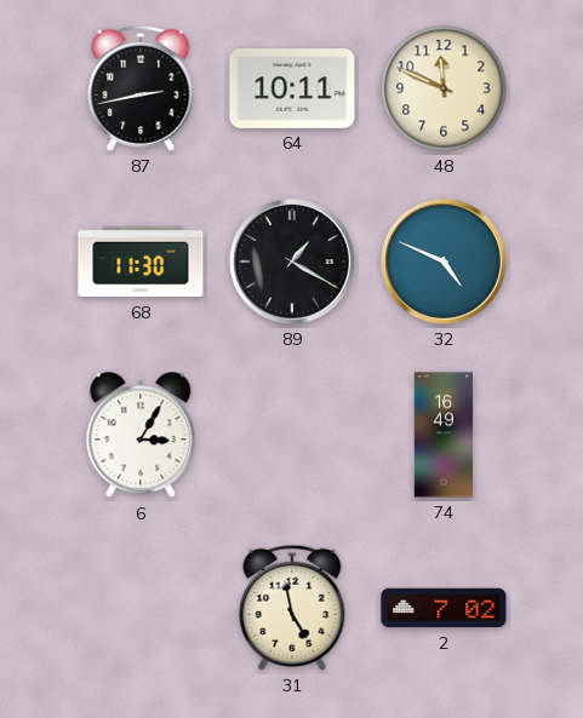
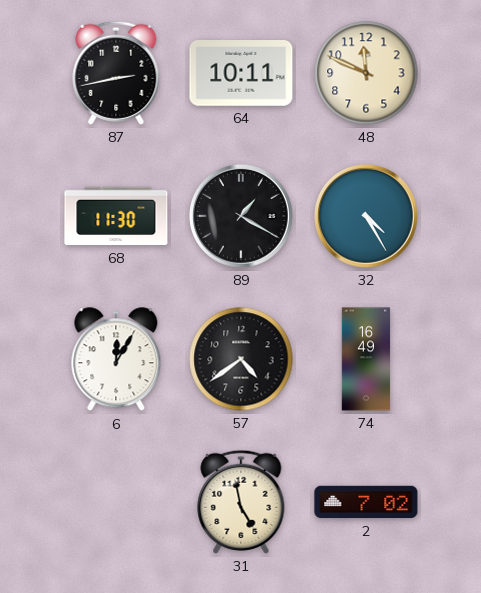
32: 4:49 -> 4:25 (367, 217)
6: 3:05 -> 12:05 (116, 360)
57: none -> 4:39 (241, 359)
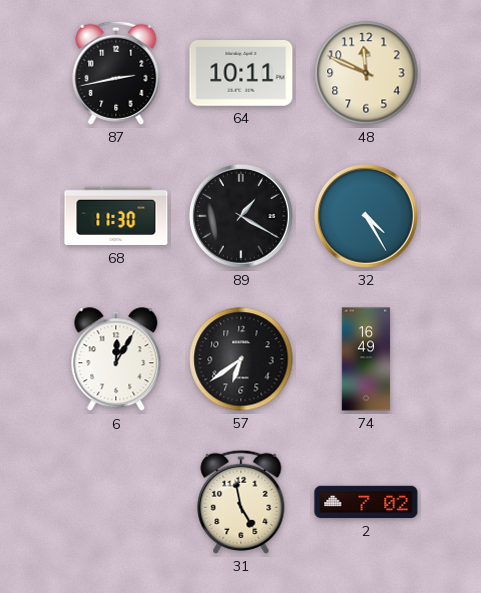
57: 4:39 -> 6:39 (241, 359)
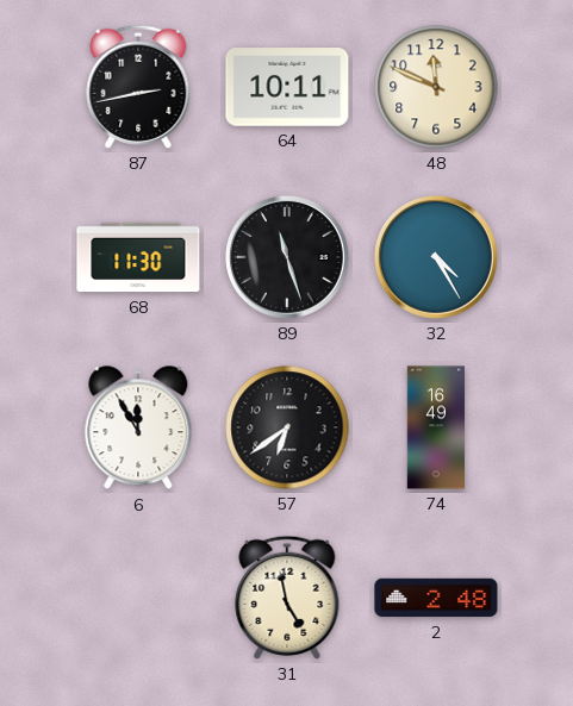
89: 1:20 -> 11:27 (288, 258)
6: 12:05 -> 11:55 (138, 429)
2: 7:02 -> 2:48 (436, 598)
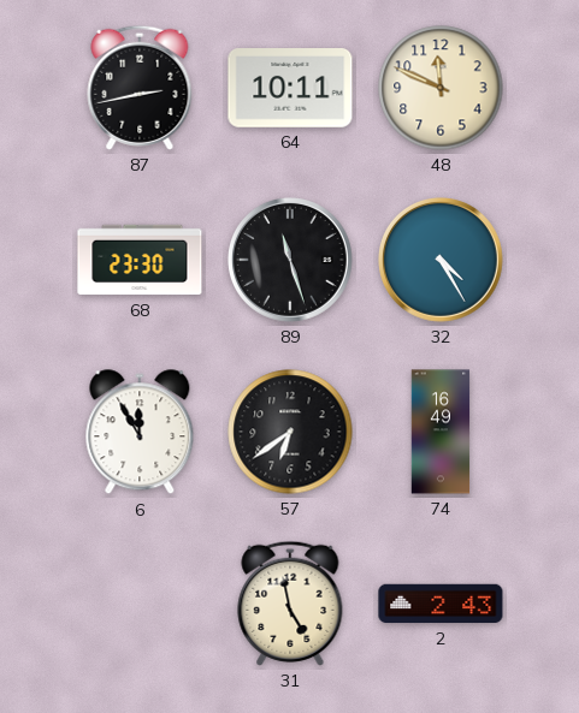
68: 11:30 -> 23:30 (140, 260)
2: 2:48 -> 2:43 (441, 604)
